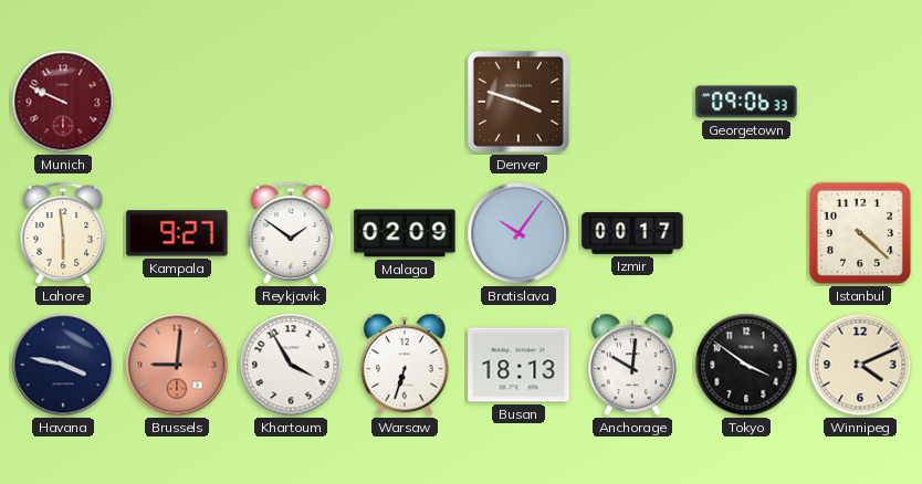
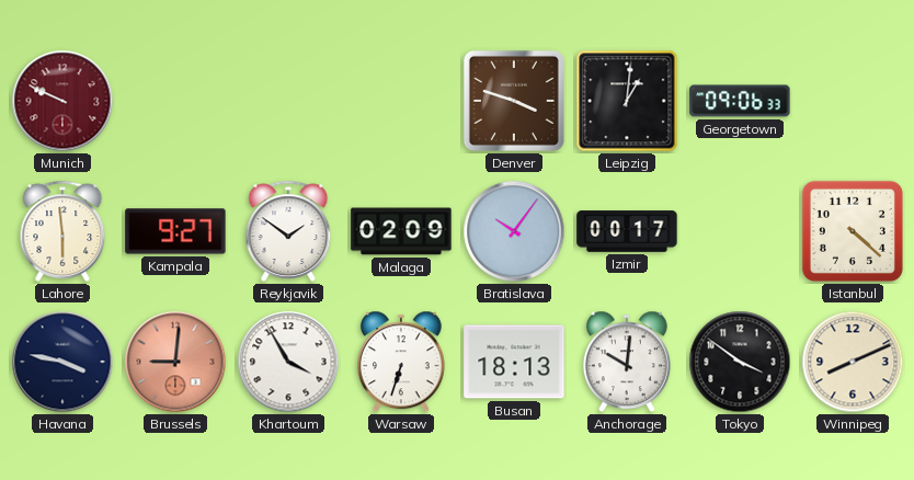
Leipzig: none -> 1:01 (627, 101)
Winnipeg: 4:11 -> 8:11 (853, 362)
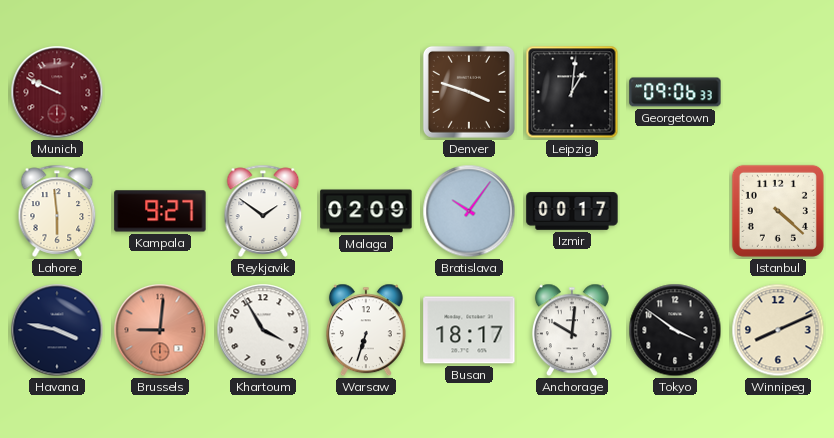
Busan: 18:13 -> 18:17 (469, 330)
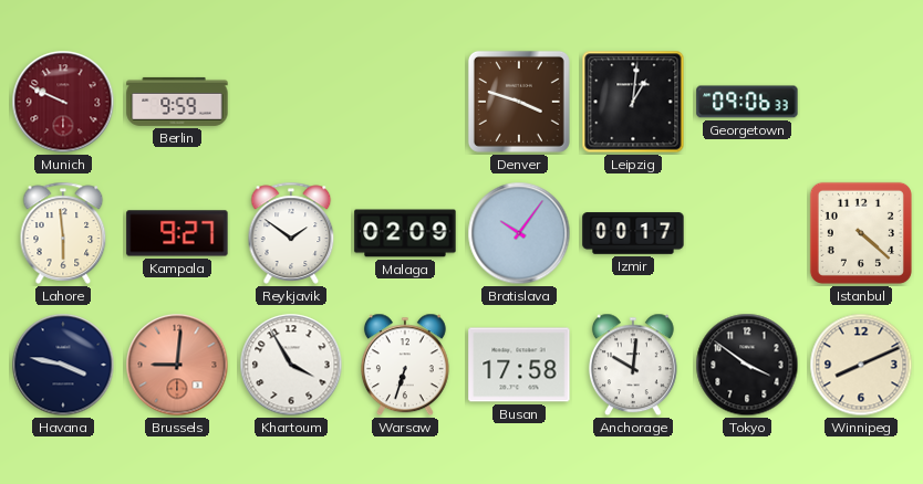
Berlin: none -> 9:59 (177, 102)
Busan: 18:17 -> 17:58 (519, 365)
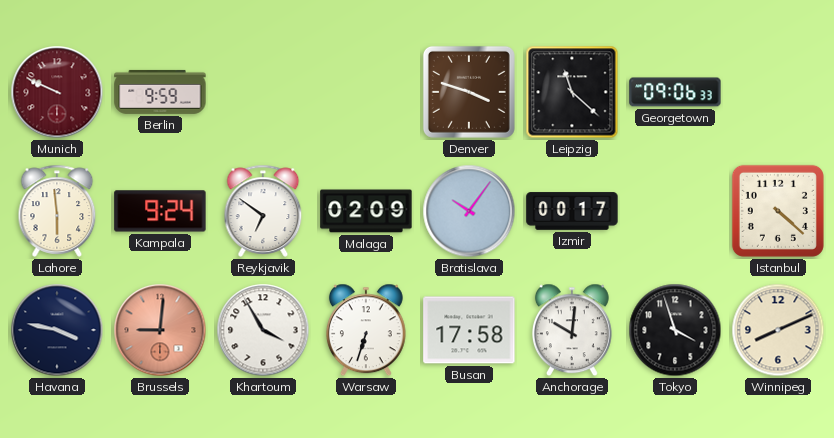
Leipzig: 1:01 -> 11:22 (572, 92)
Kampala: 9:27 -> 9:24 (160, 211)
Reykjavik: 1:51 -> 6:51 (263, 211)
Tokyo: 3:51 -> 3:57 (675, 330)
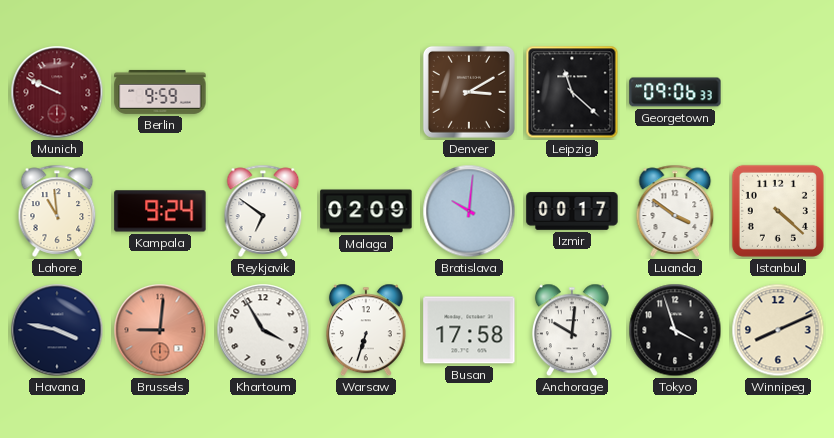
Denver: 3:48 -> 3:10 (469, 92)
Lahore: 5:59 -> 10:59 (57, 211)
Bratislava: 10:06 -> 10:01 (469, 211)
Luanda: none -> 3:51 (675, 211)
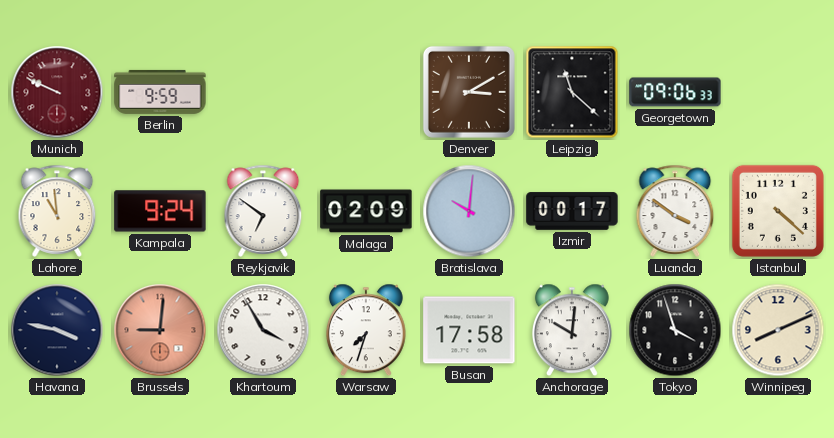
Warsaw: 6:33 -> 7:33 (366, 330)
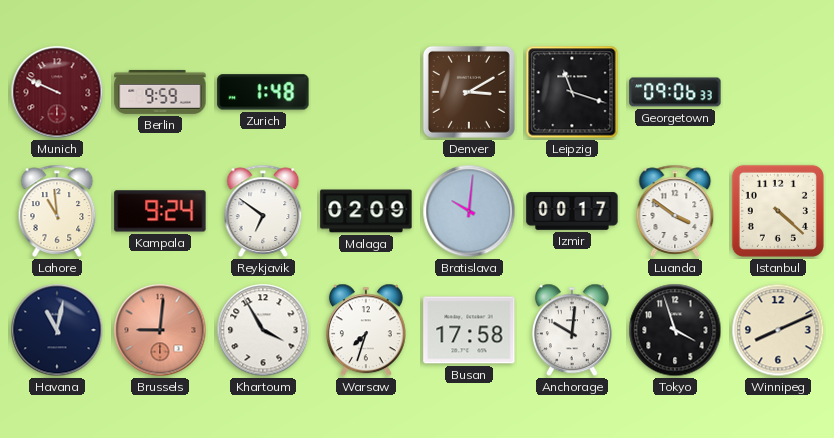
Zurich: none -> 1:48 (263, 92)
Leipzig: 11:22 -> 11:18 (572, 92)
Havana: 3:47 -> 11:02 (57, 330)
